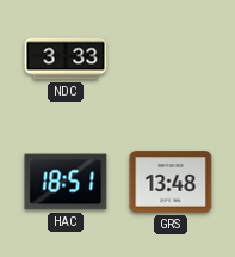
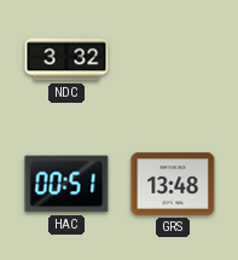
NDC: 3:33 -> 3:32 (66, 59)
HAC: 18:51 -> 00:51 (66, 184)
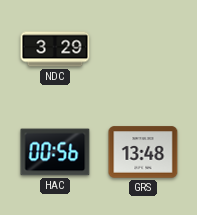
NDC: 3:32 -> 3:29 (55, 49)
HAC: 00:51 -> 00:56 (55, 152)
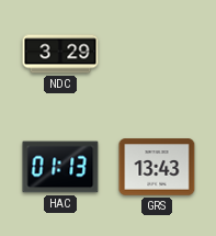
HAC: 00:56 -> 01:13 (60, 167)
GRS: 13:48 -> 13:43 (157, 167)
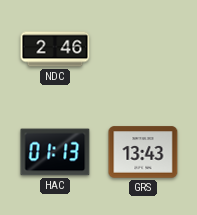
NDC: 3:29 -> 2:46 (55, 49)
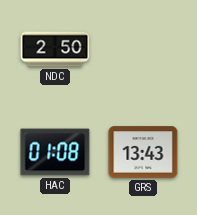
NDC: 2:46 -> 2:50 (55, 49)
HAC: 01:13 -> 01:08 (55, 152)
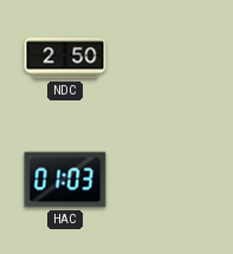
HAC: 01:08 -> 01:03 (65, 180)
GRS: 13:43 -> none (143, 152)
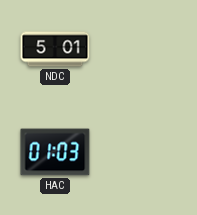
NDC: 2:50 -> 5:01 (55, 49)
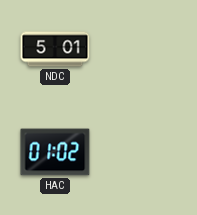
HAC: 01:03 -> 01:02 (55, 152)
